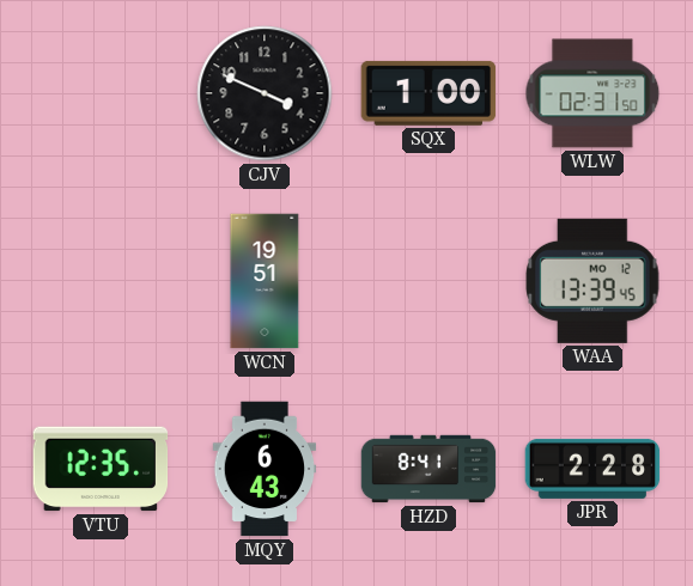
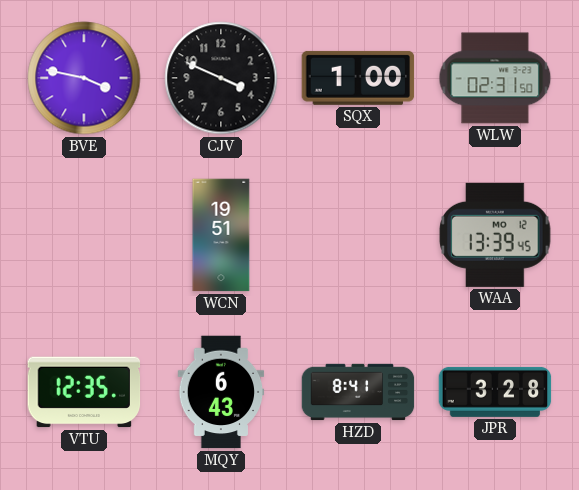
BVE: none -> 3:47 (84, 78)
JPR: 2:28 -> 3:28 (495, 392)
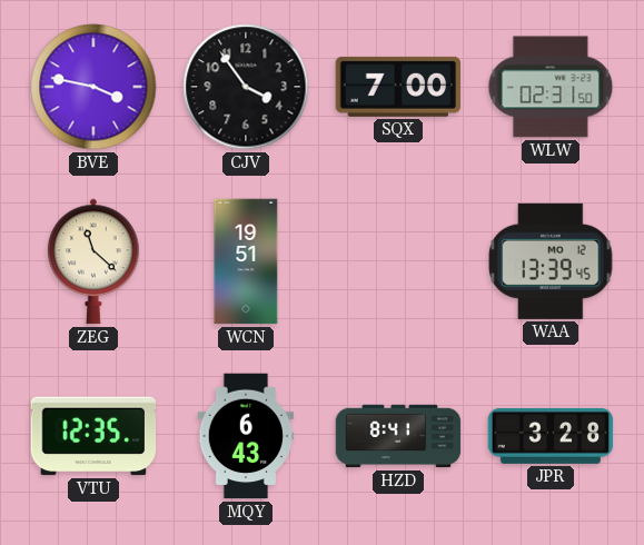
CJV: 3:49 -> 3:54 (246, 87)
SQX: 1:00 -> 7:00 (398, 87)
ZEG: none -> 11:22 (95, 261)
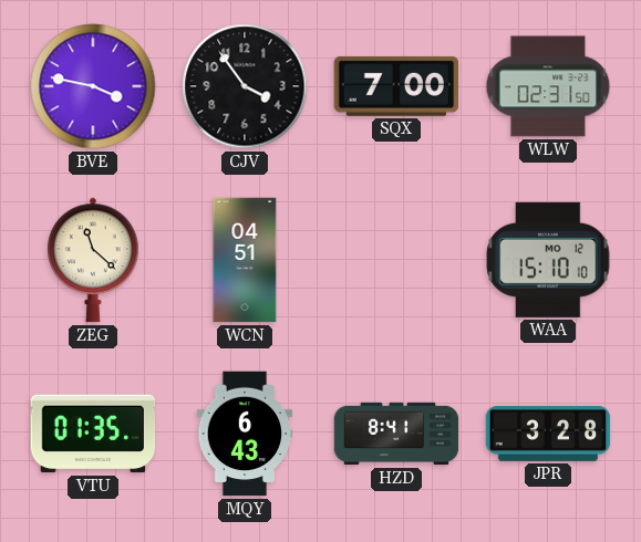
WCN: 19:51 -> 04:51 (245, 260)
WAA: 13:39 -> 15:10 (548, 260)
VTU: 12:35 -> 01:35 (93, 434)
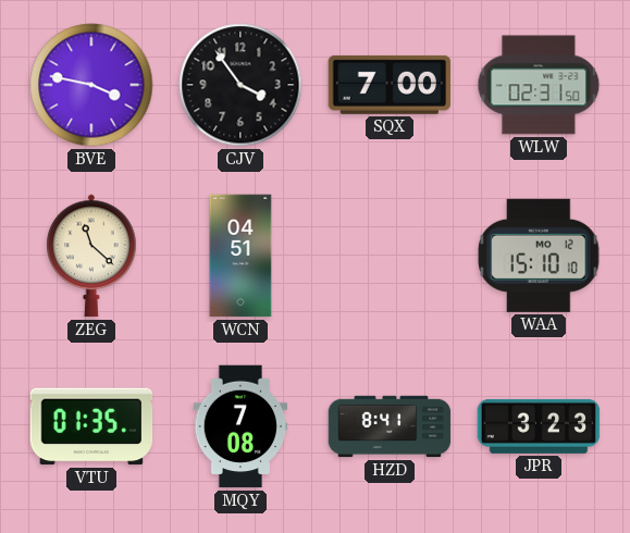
MQY: 6:43 -> 7:08 (240, 426)
JPR: 3:28 -> 3:23 (539, 426)
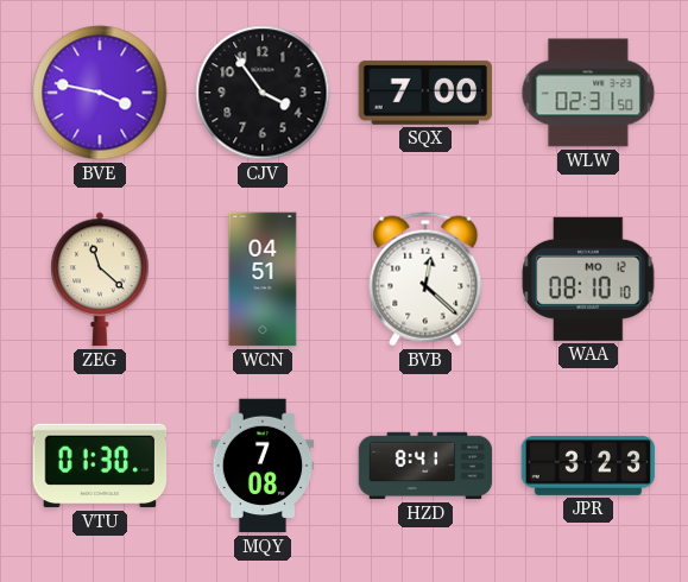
BVB: none -> 12:22 (425, 279)
WAA: 15:10 -> 08:10 (588, 279)
VTU: 01:35 -> 01:30 (100, 466)
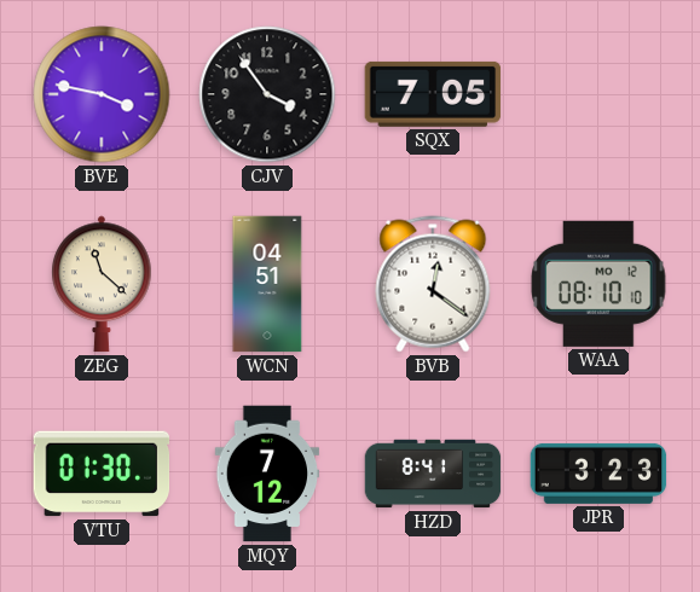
SQX: 7:00 -> 7:05 (433, 94)
WLW: 02:31 -> none (588, 93)
BVB: 12:22 -> 12:21 (433, 284)
MQY: 7:08 -> 7:12 (267, 474)
